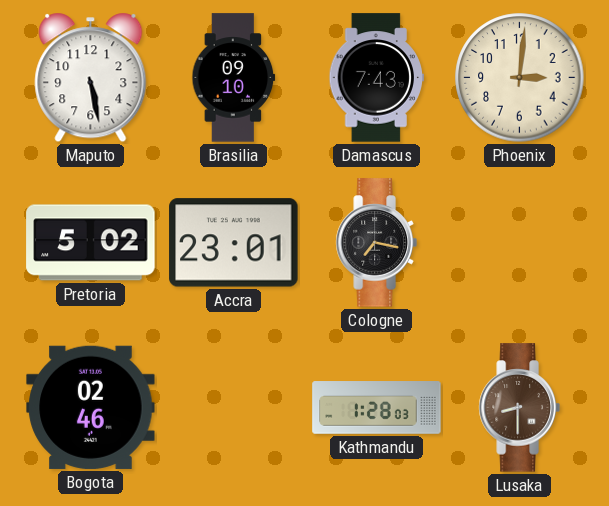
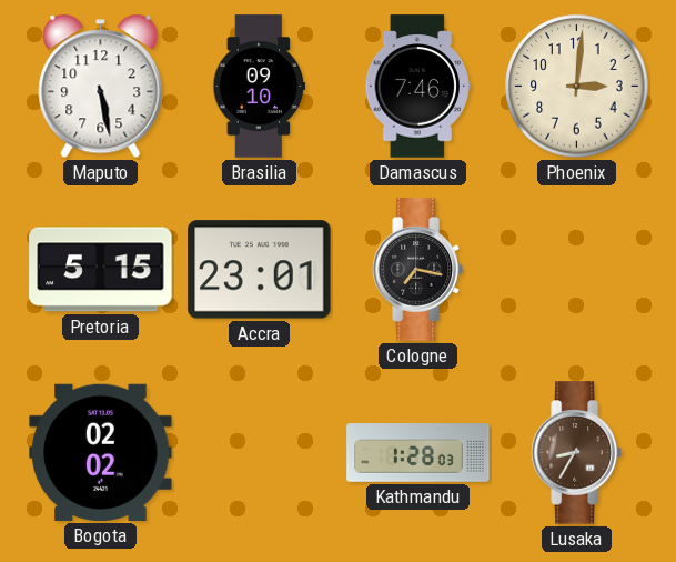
Damascus: 7:43 -> 7:46 (417, 87)
Pretoria: 5:02 -> 5:15 (101, 270)
Bogota: 02:46 -> 02:02 (101, 452)
Lusaka: 8:30 -> 8:35 (576, 453)
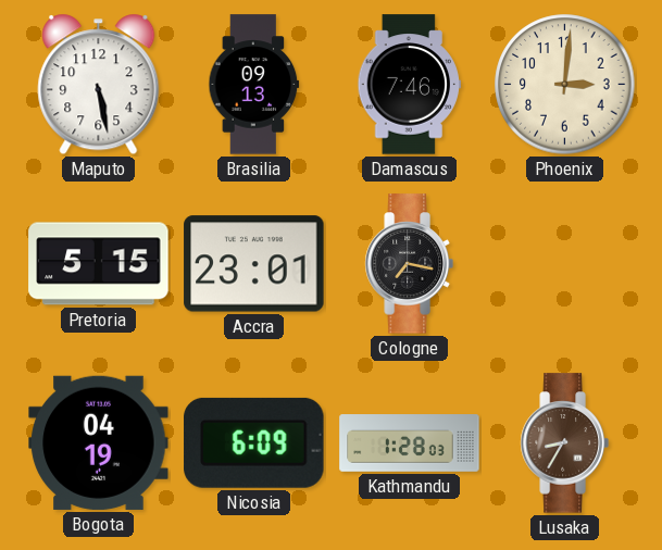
Brasilia: 09:10 -> 09:13 (254, 85)
Bogota: 02:02 -> 04:19 (99, 442)
Nicosia: none -> 6:09 (254, 442)
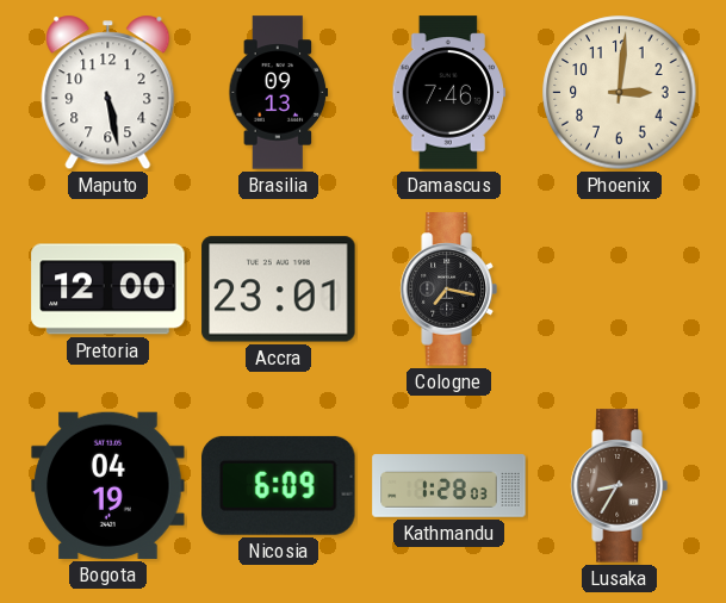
Pretoria: 5:15 -> 12:00 (108, 290)
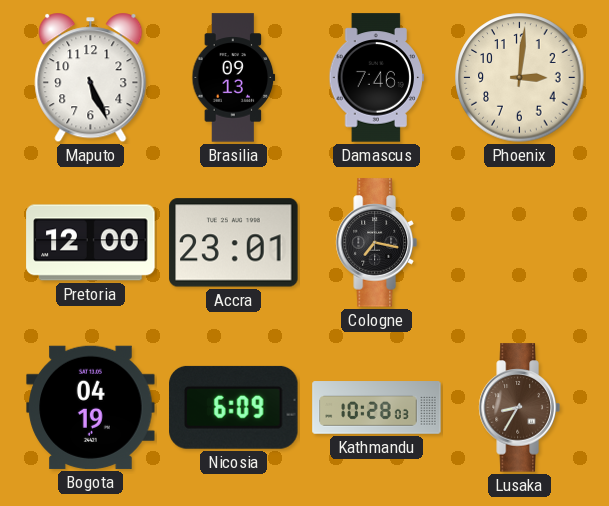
Maputo: 5:28 -> 5:26 (91, 78)
Kathmandu: 1:28 -> 10:28 (377, 408)
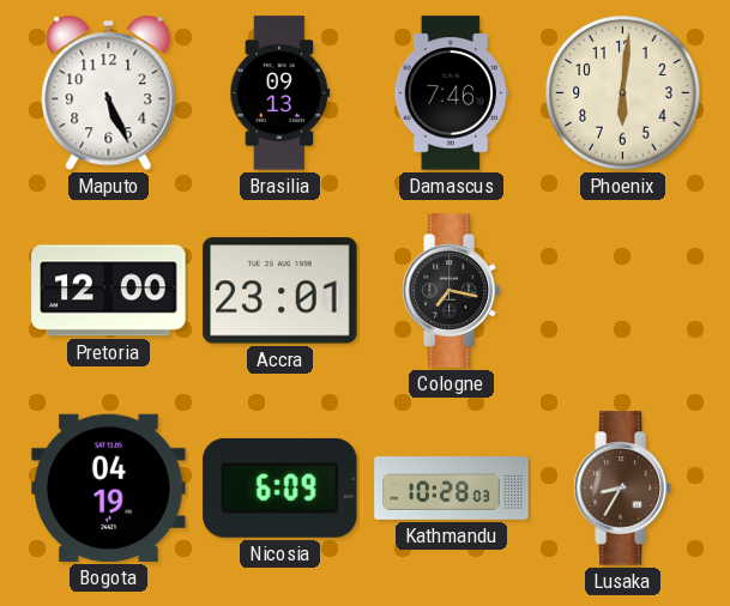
Phoenix: 3:01 -> 6:01 (623, 93)
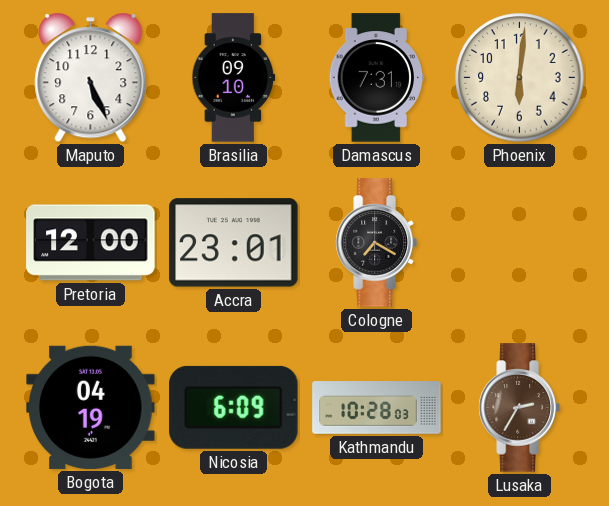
Brasilia: 09:13 -> 09:10 (234, 78)
Damascus: 7:46 -> 7:31 (376, 78)
Cologne: 7:17 -> 7:20 (376, 243)
Lusaka: 8:35 -> 2:35 (519, 408)
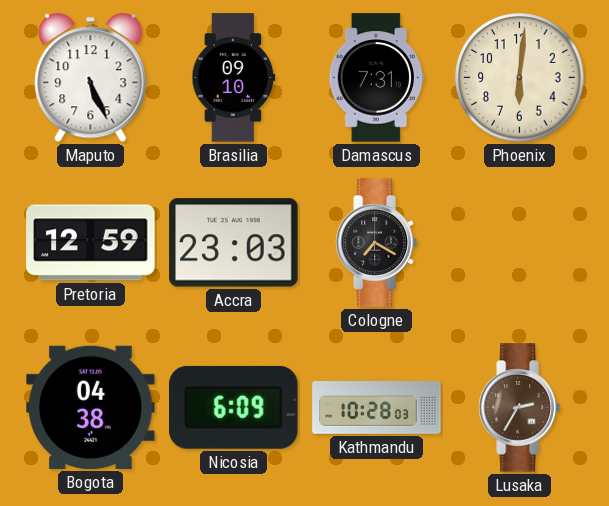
Pretoria: 12:00 -> 12:59 (91, 243)
Accra: 23:01 -> 23:03 (234, 243)
Bogota: 04:19 -> 04:38 (91, 407)
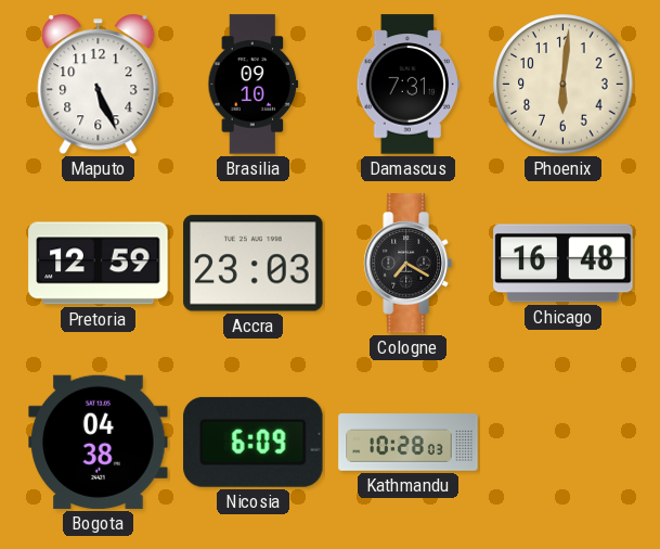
Chicago: none -> 16:48 (564, 264)
Lusaka: 2:35 -> none (519, 408)
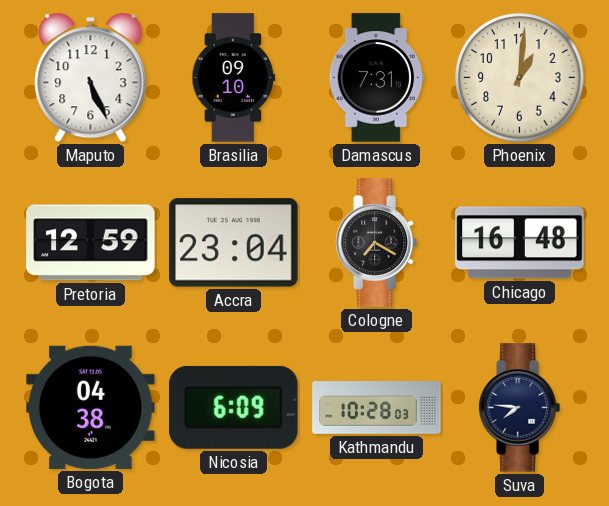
Phoenix: 6:01 -> 1:01 (520, 78)
Accra: 23:03 -> 23:04 (234, 243)
Suva: none -> 7:46 (519, 408)
